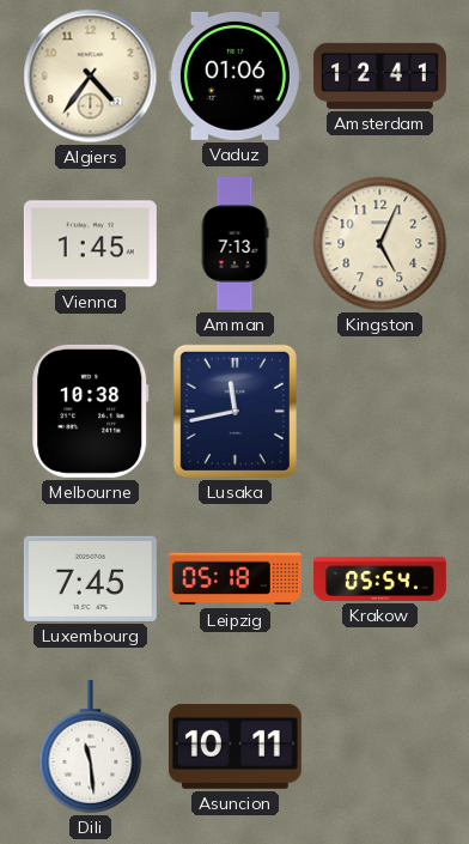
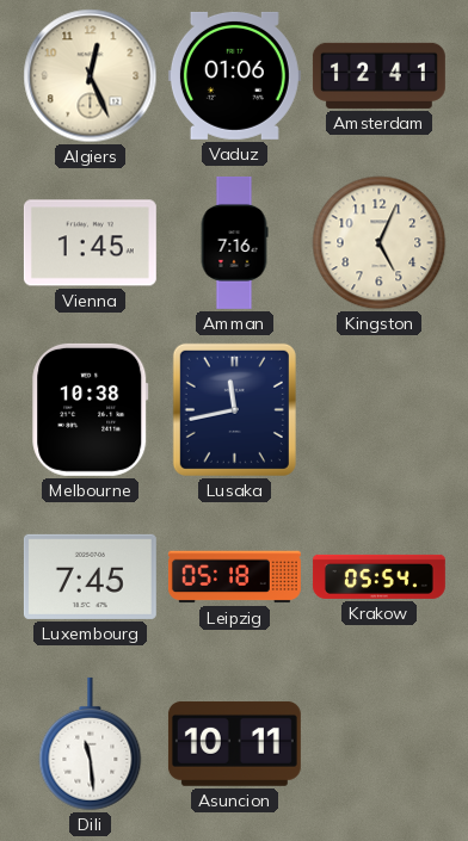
Algiers: 4:36 -> 12:26 (91, 76)
Amman: 7:13 -> 7:16 (234, 242)
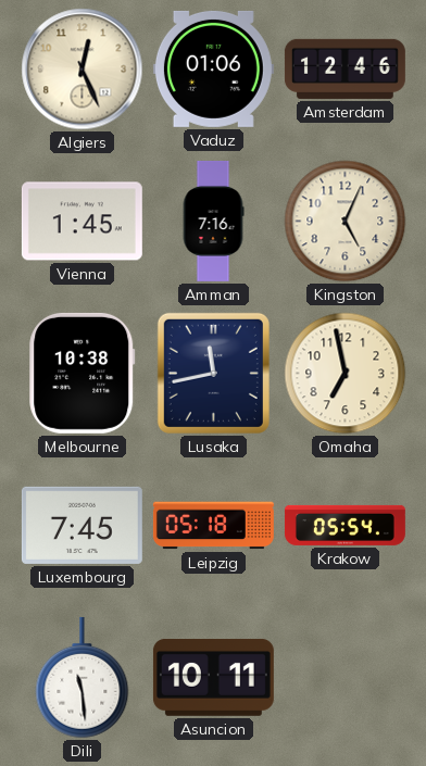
Amsterdam: 12:41 -> 12:46 (344, 68)
Omaha: none -> 6:58 (346, 374)
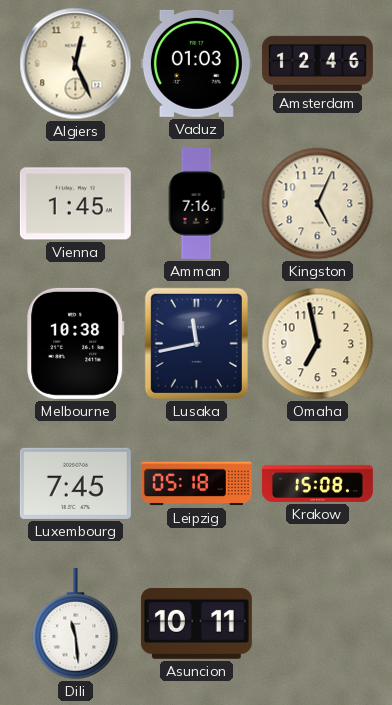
Vaduz: 01:06 -> 01:03 (196, 63)
Krakow: 05:54 -> 15:08 (317, 483)
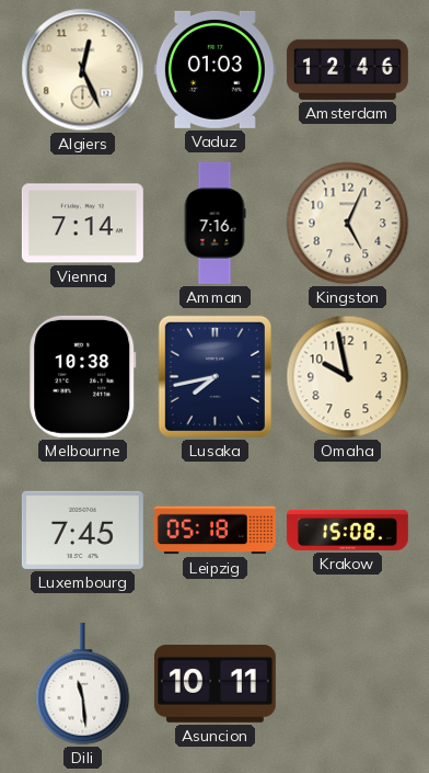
Vienna: 1:45 -> 7:14 (82, 224)
Lusaka: 11:43 -> 7:43 (215, 376)
Omaha: 6:58 -> 9:58 (348, 377)
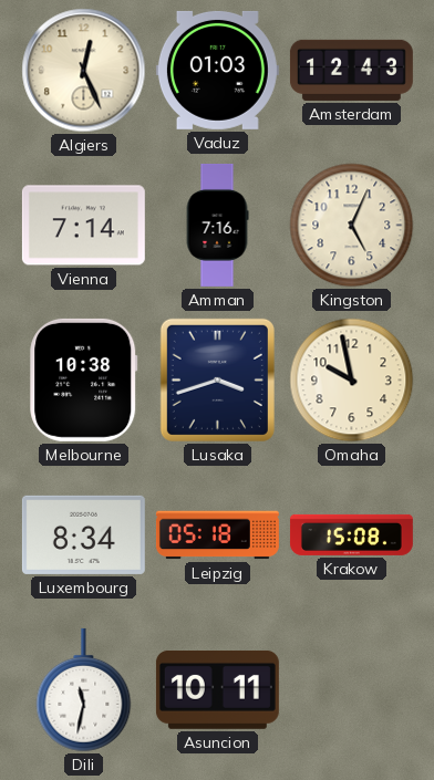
Amsterdam: 12:46 -> 12:43 (351, 70)
Lusaka: 7:43 -> 3:42 (217, 379)
Luxembourg: 7:45 -> 8:34 (83, 534)
Dili: 11:29 -> 11:32 (84, 690)
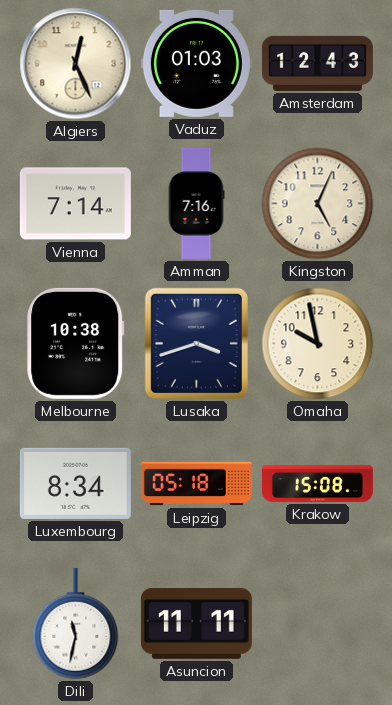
Asuncion: 10:11 -> 11:11 (196, 623)
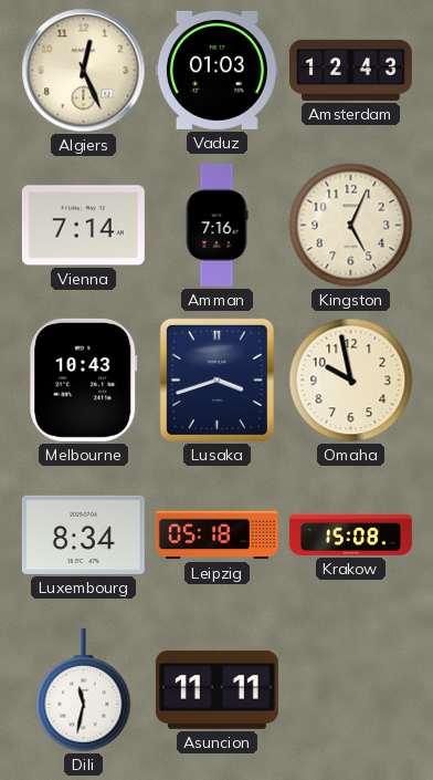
Melbourne: 10:38 -> 10:43 (84, 379)
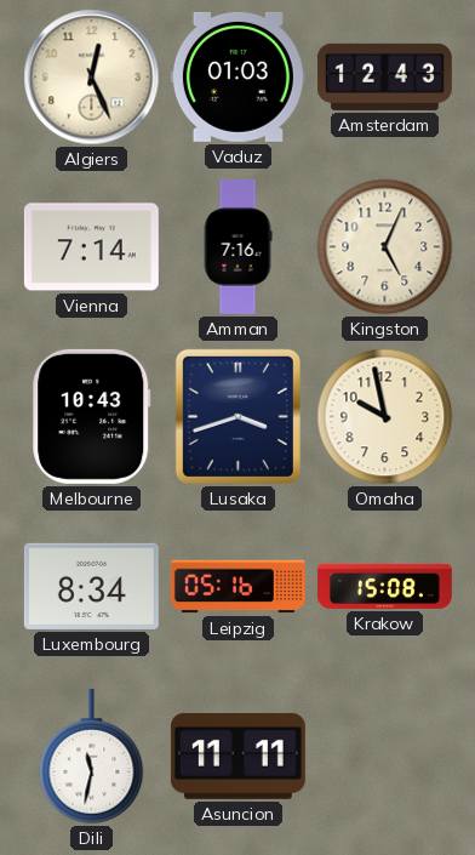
Leipzig: 05:18 -> 05:16 (237, 587)
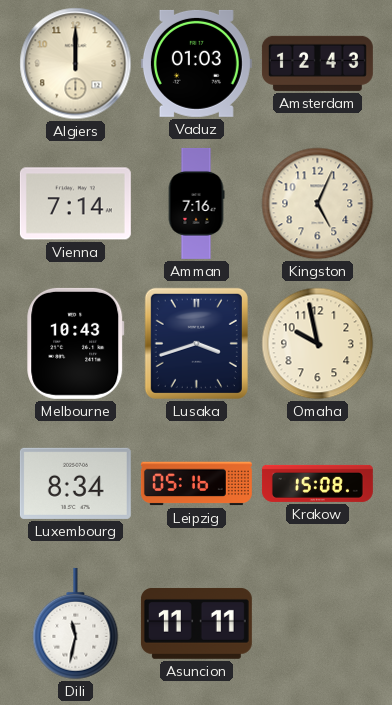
Algiers: 12:26 -> 12:00 (76, 64)
